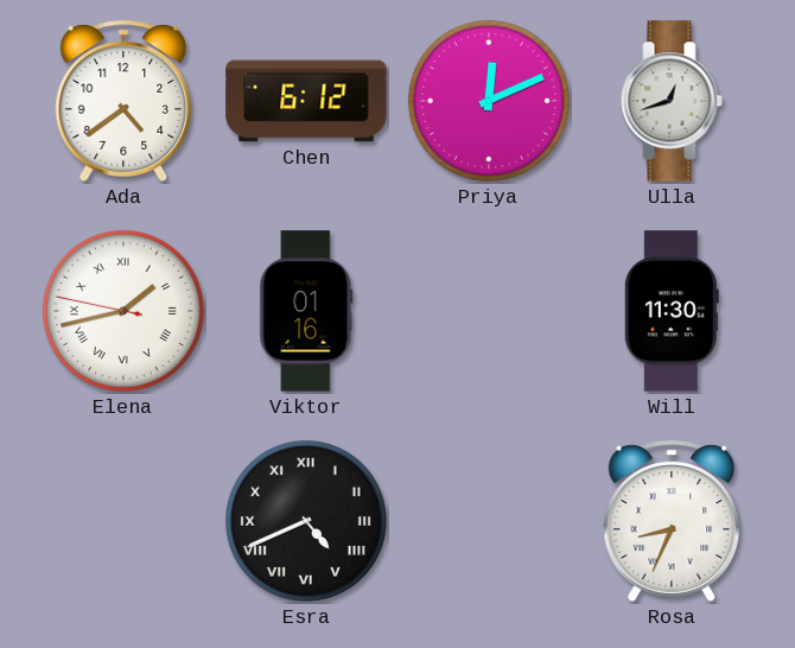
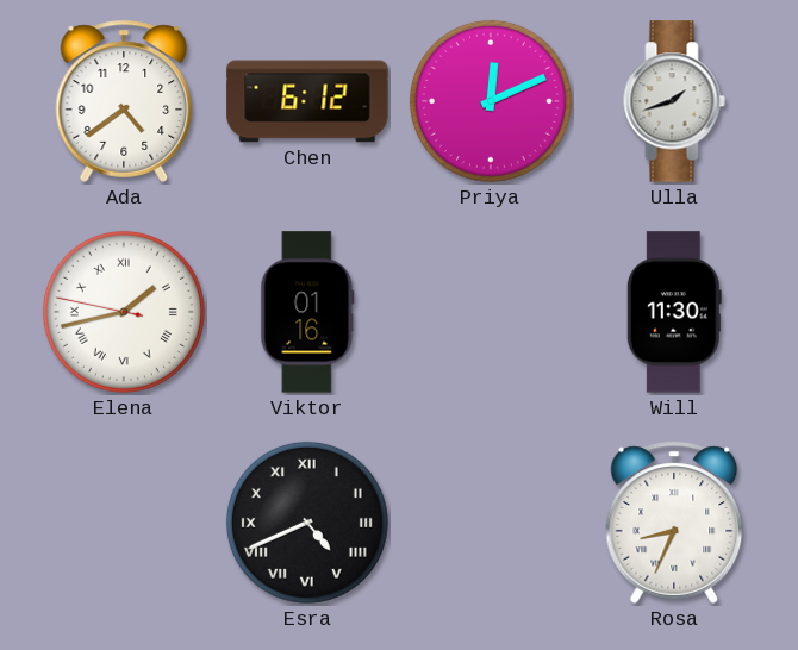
Ulla: 12:42 -> 1:42 (674, 101)
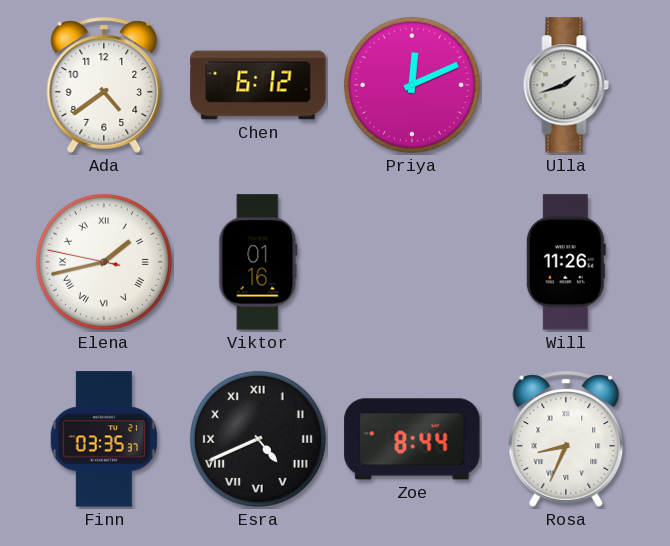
Will: 11:30 -> 11:26 (566, 262)
Finn: none -> 03:35 (104, 439)
Zoe: none -> 8:44 (412, 439)
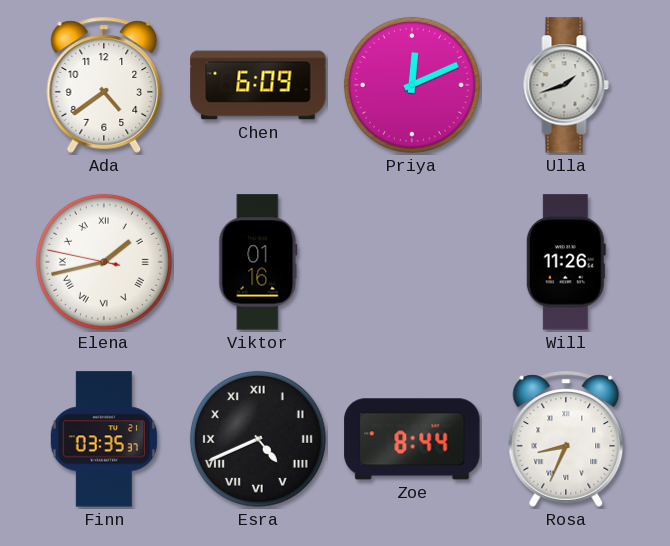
Chen: 6:12 -> 6:09 (258, 85)
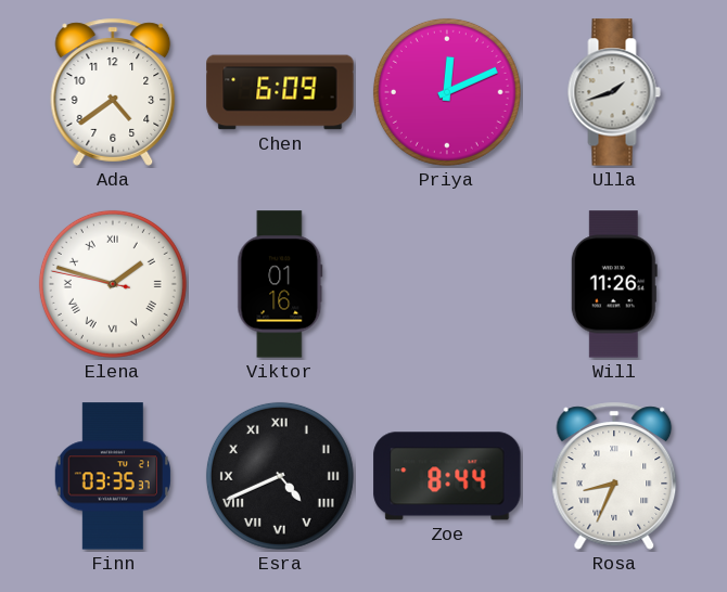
Elena: 1:42 -> 1:47 (113, 284)
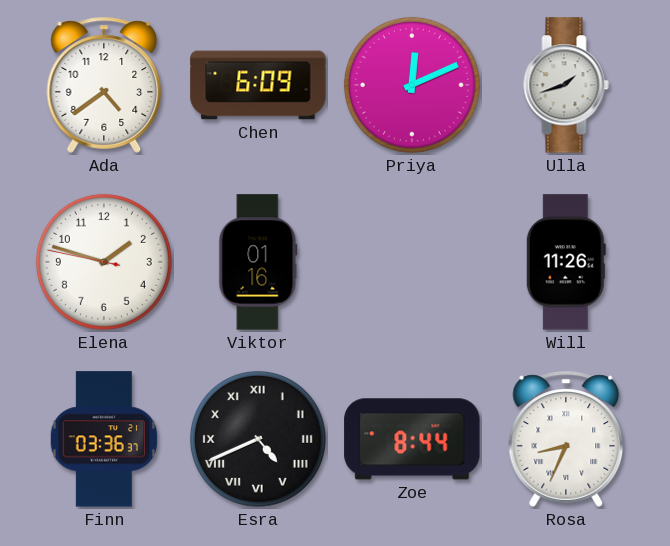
Elena numerals: Roman -> Arabic (104, 262)
Finn: 03:35 -> 03:36 (104, 439)
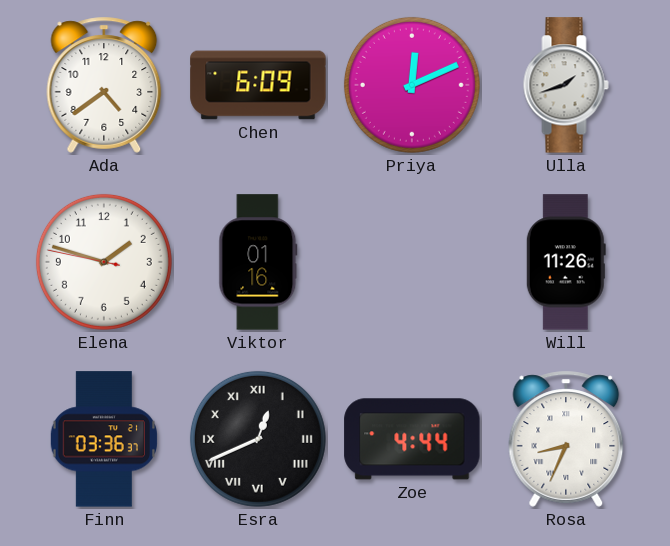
Esra: 4:41 -> 12:41 (258, 439)
Zoe: 8:44 -> 4:44 (412, 439)
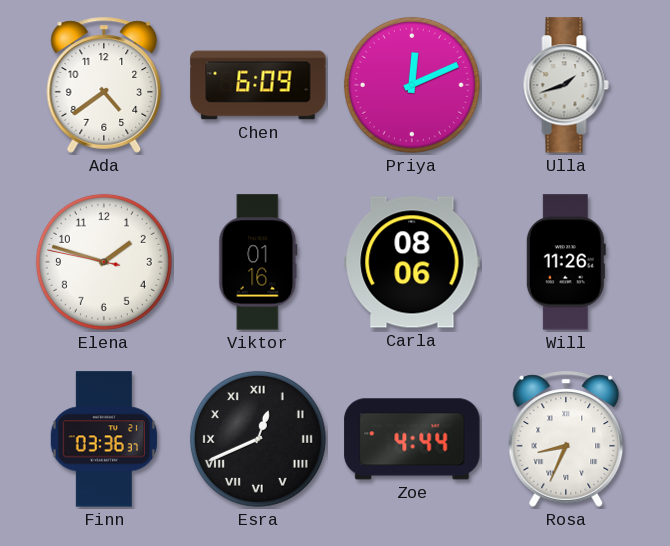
Carla: none -> 08:06 (412, 262)
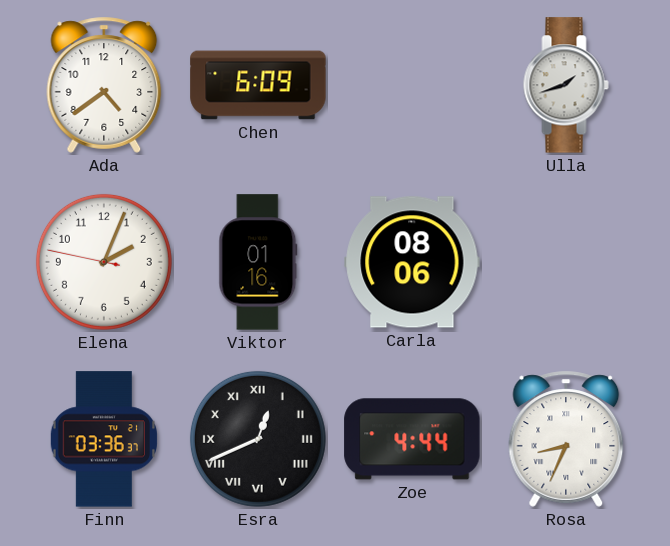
Priya: 12:11 -> none (412, 85)
Elena: 1:47 -> 2:03 (104, 262)
Will: 11:26 -> none (566, 262)
